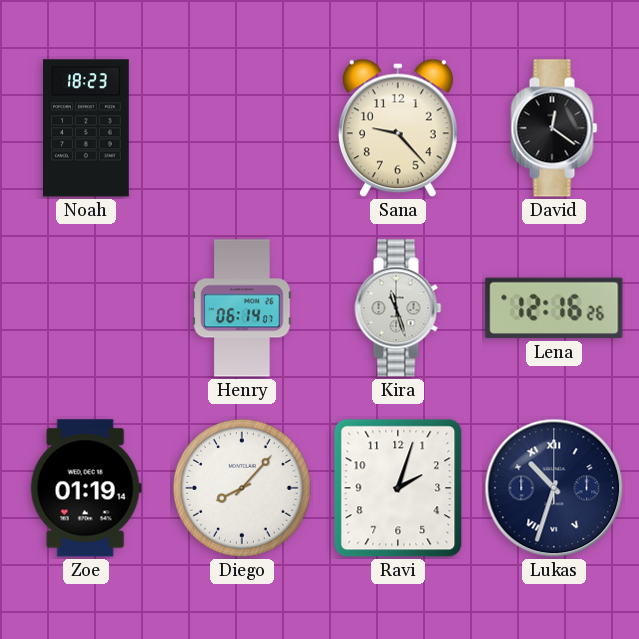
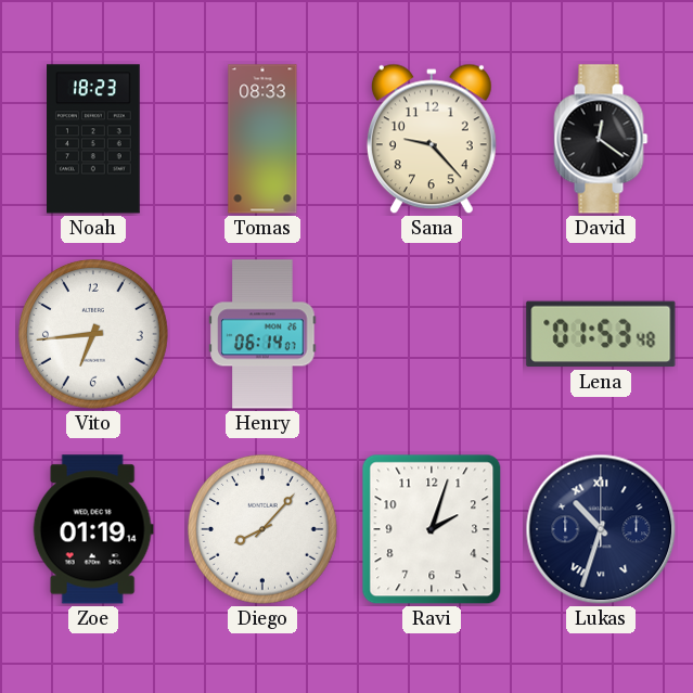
Tomas: none -> 08:33 (262, 139)
Vito: none -> 6:44 (93, 334)
Kira: 11:27 -> none (398, 308)
Lena: 12:16 -> 01:53 (601, 334)
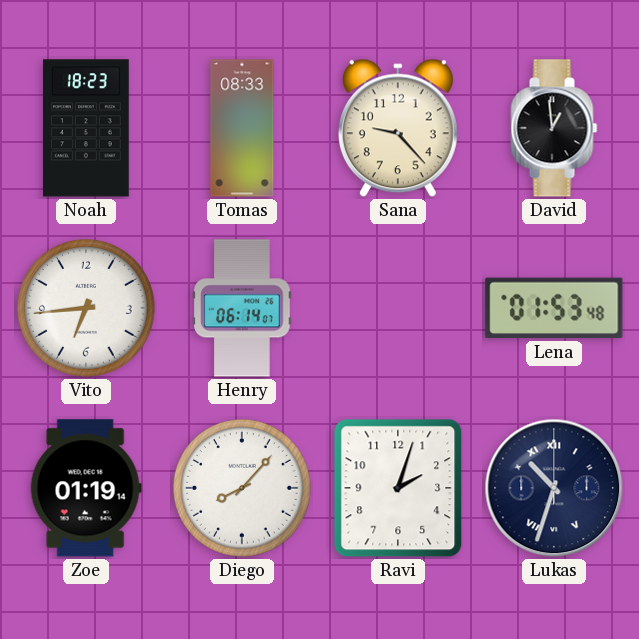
David: 12:21 -> 12:59 (554, 128)
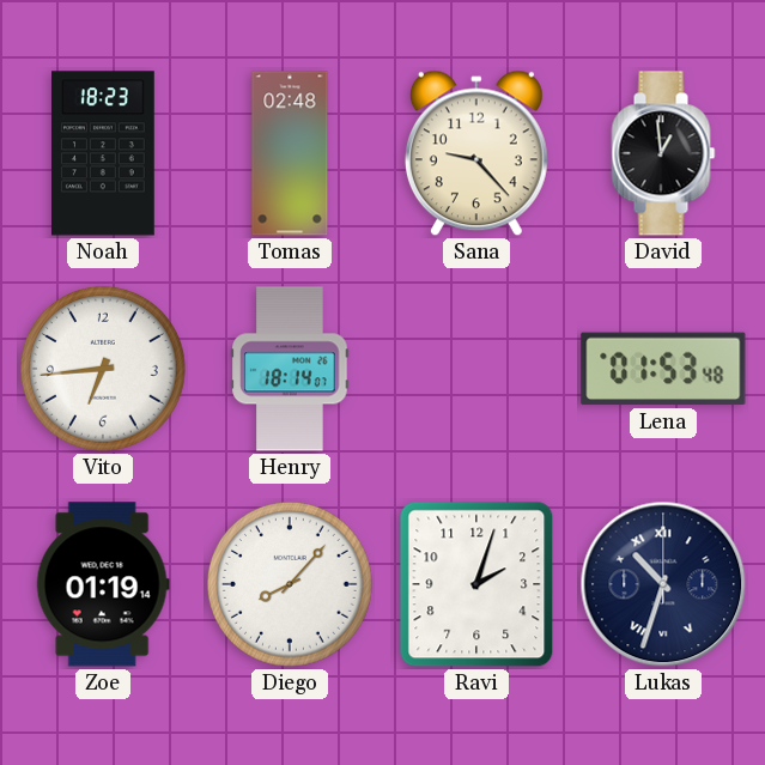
Tomas: 08:33 -> 02:48 (290, 153)
Henry: 06:14 -> 18:14 (290, 369)
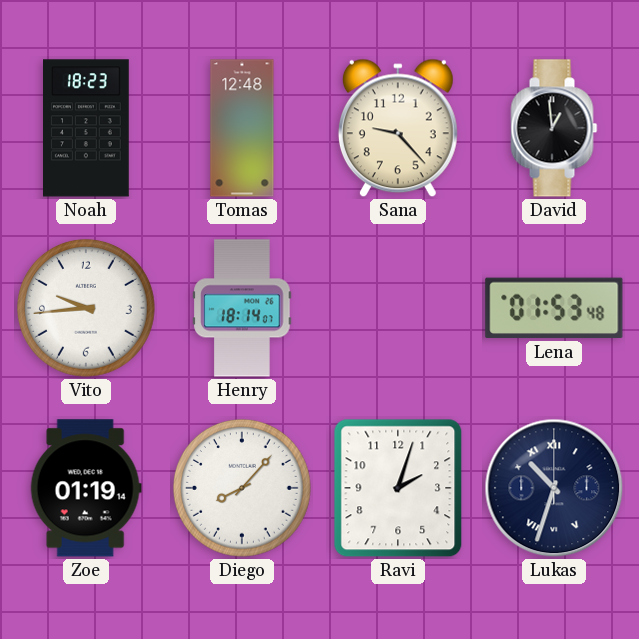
Tomas: 02:48 -> 12:48 (242, 128)
Vito: 6:44 -> 9:44 (86, 308)
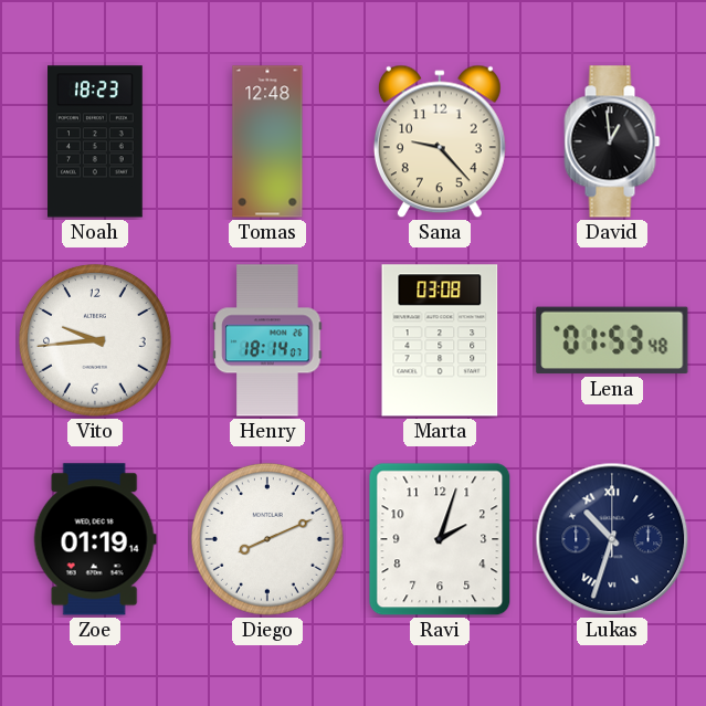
Marta: none -> 03:08 (440, 340)
Diego: 8:07 -> 8:11 (267, 539)
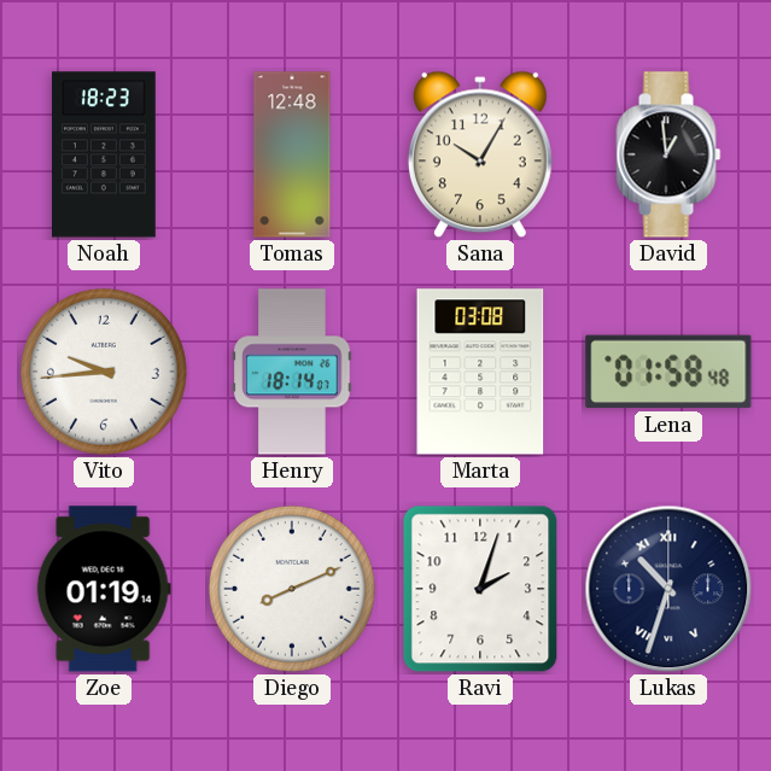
Sana: 9:23 -> 10:05 (480, 154)
Lena: 01:53 -> 01:58 (668, 372)
